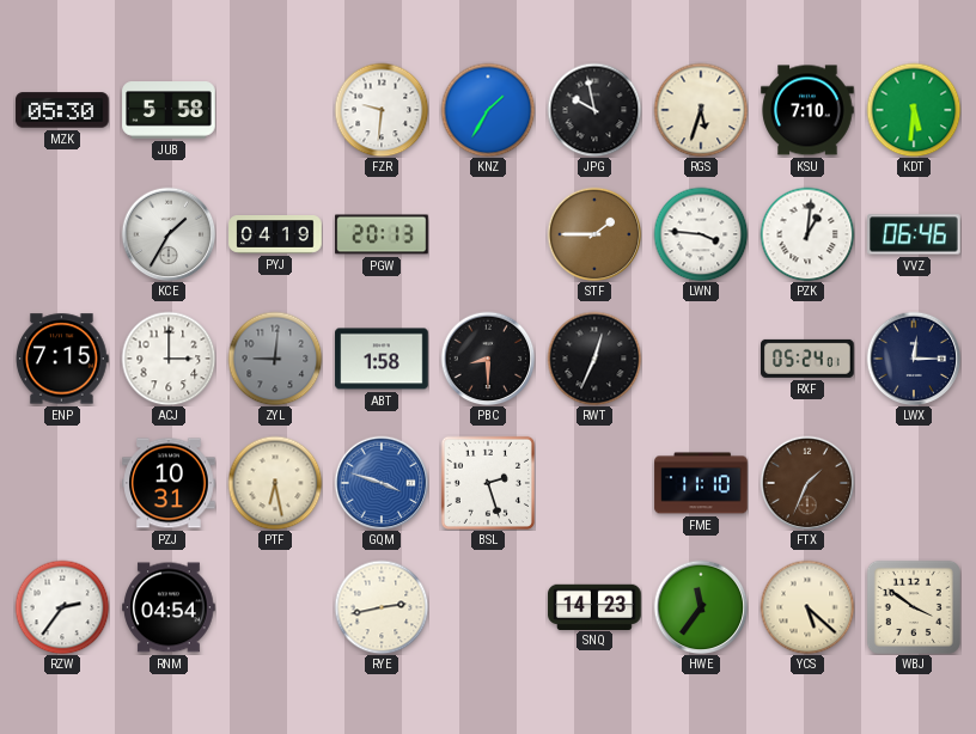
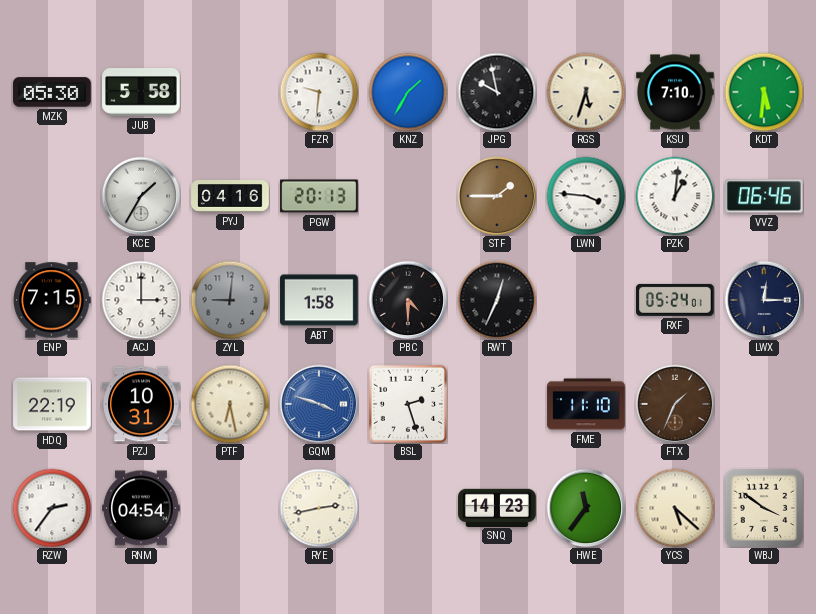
PYJ: 04:19 -> 04:16 (230, 197)
PBC: 8:30 -> 4:30 (408, 300)
HDQ: none -> 22:19 (52, 404)
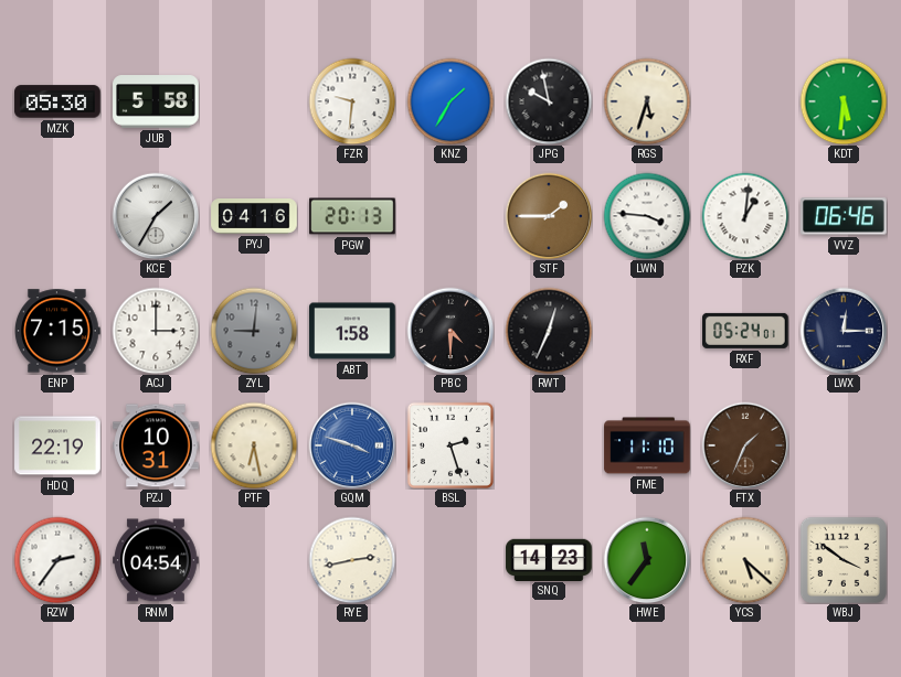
KSU: 7:10 -> none (675, 92)
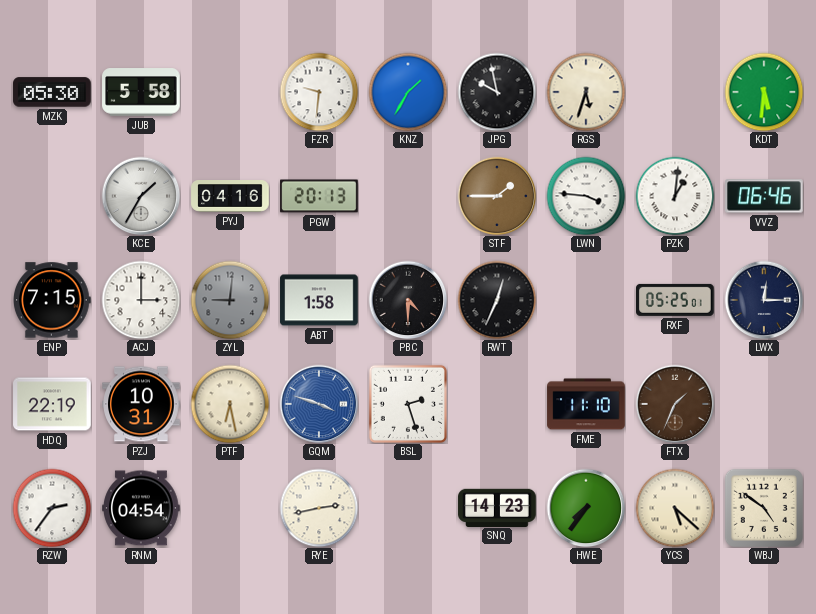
RXF: 05:24 -> 05:25 (675, 300)
HWE: 11:36 -> 7:36 (586, 508)
WBJ: 3:51 -> 4:51 (764, 508)
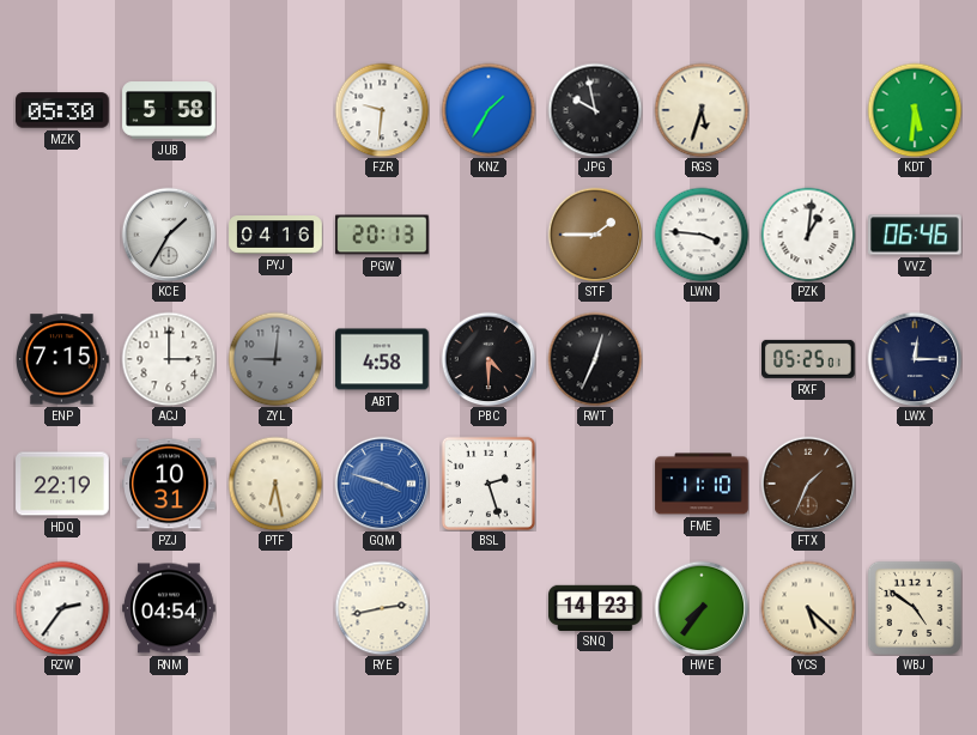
ABT: 1:58 -> 4:58 (382, 359)
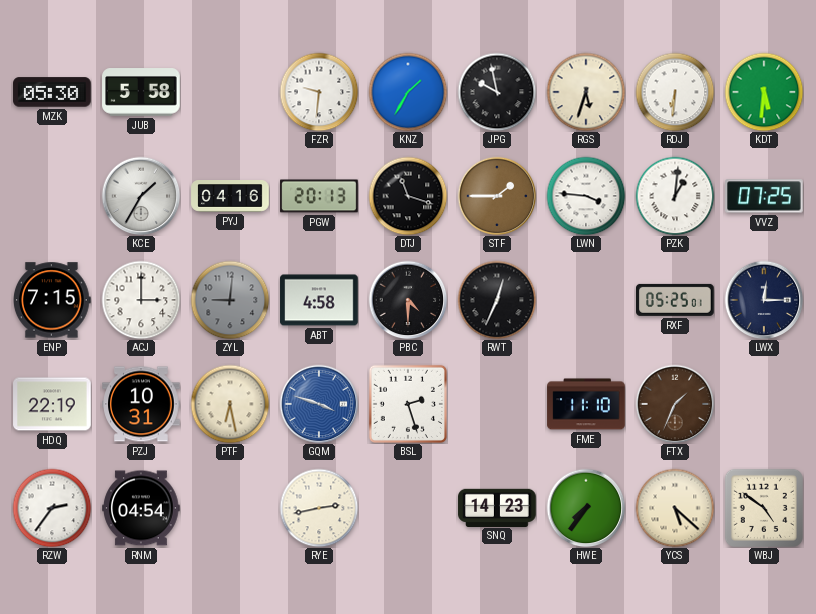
RDJ: none -> 6:31 (675, 92)
DTJ: none -> 11:18 (408, 196)
VVZ: 06:46 -> 07:25 (764, 196)
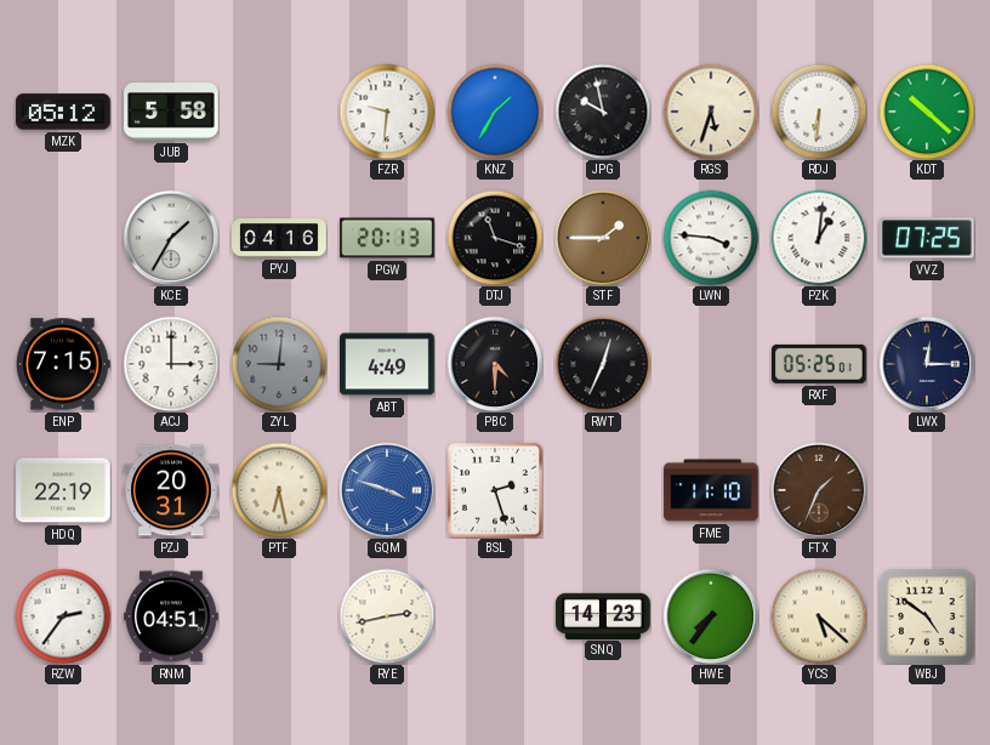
MZK: 05:30 -> 05:12 (63, 112)
KDT: 5:31 -> 10:22 (927, 112)
ABT: 4:58 -> 4:49 (387, 364)
PZJ: 10:31 -> 20:31 (171, 490)
RNM: 04:54 -> 04:51 (171, 616)
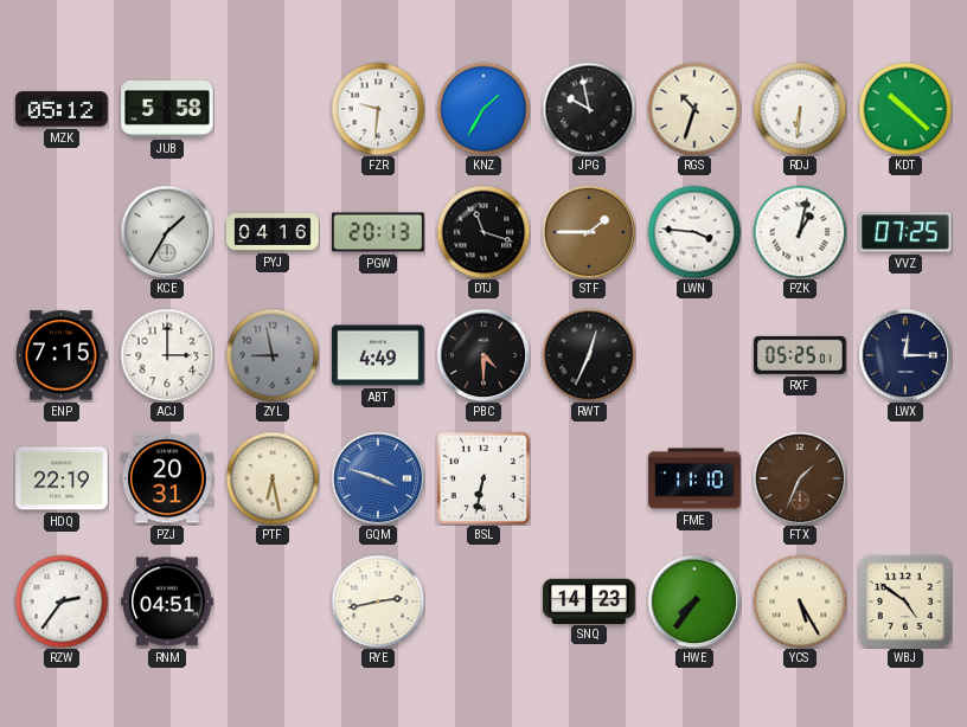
RGS: 5:33 -> 10:33 (694, 109)
PZK: 1:01 -> 1:02 (800, 232)
ZYL: 9:01 -> 8:58 (273, 355)
BSL: 2:27 -> 6:32 (483, 478)
YCS: 5:22 -> 5:25 (800, 601)
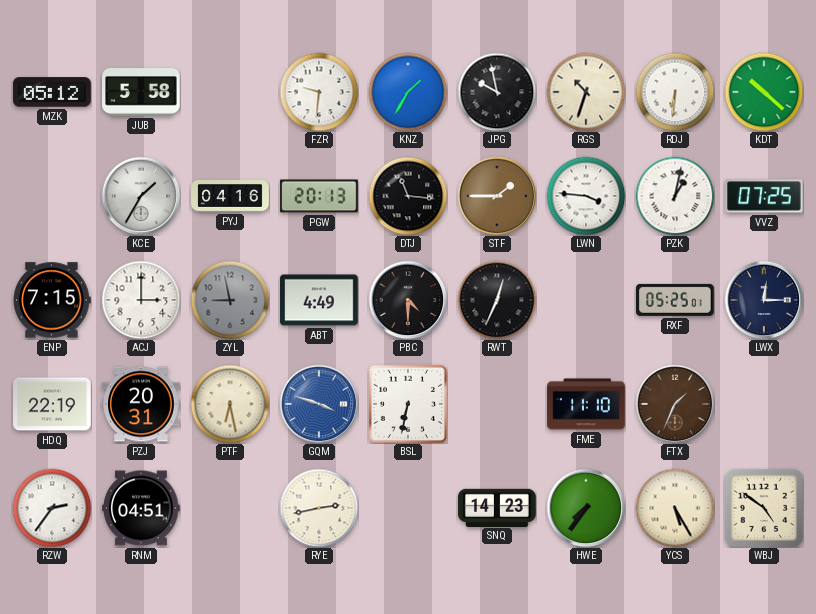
DTJ: 11:18 -> 11:16 (408, 196)
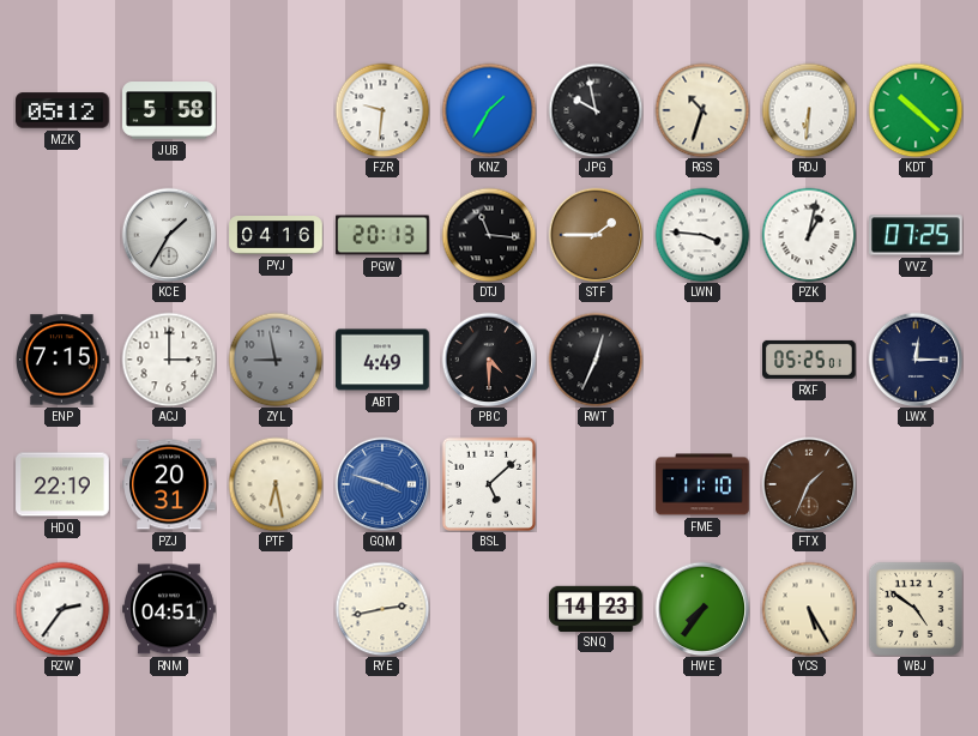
BSL: 6:32 -> 5:08 (489, 484)
